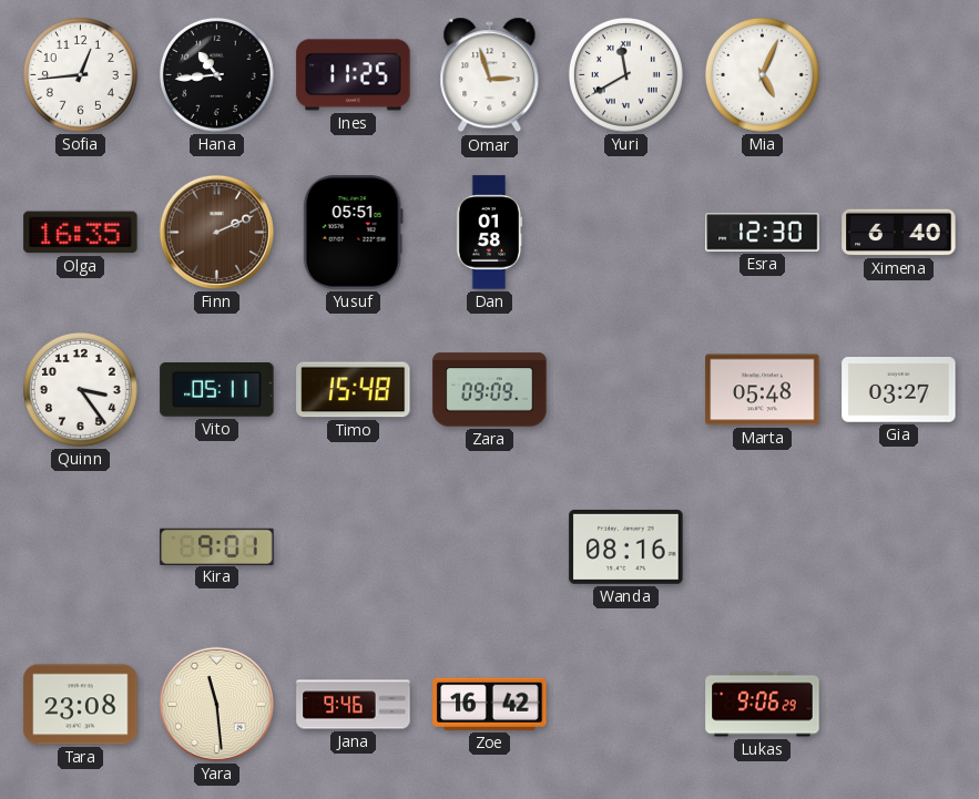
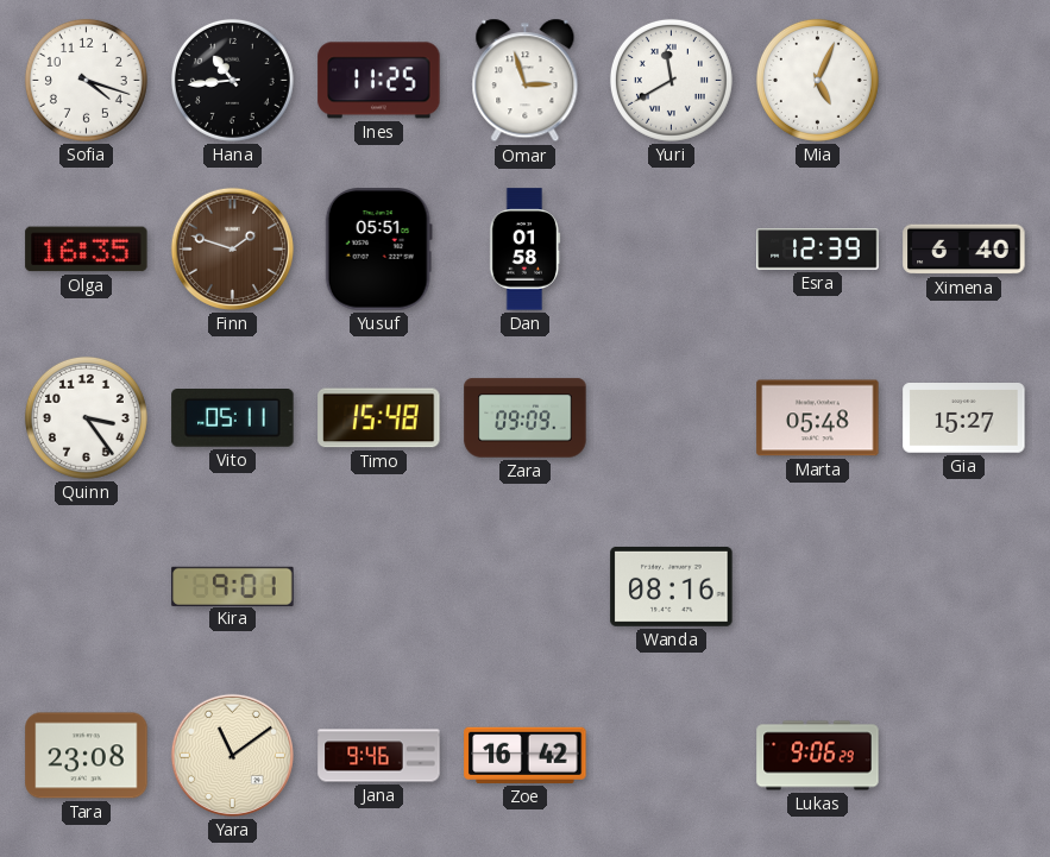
Sofia: 12:44 -> 4:18 (86, 80)
Finn: 2:11 -> 1:48 (232, 248)
Esra: 12:30 -> 12:39 (818, 250)
Gia: 03:27 -> 15:27 (964, 418)
Yara: 11:29 -> 11:09 (232, 755)
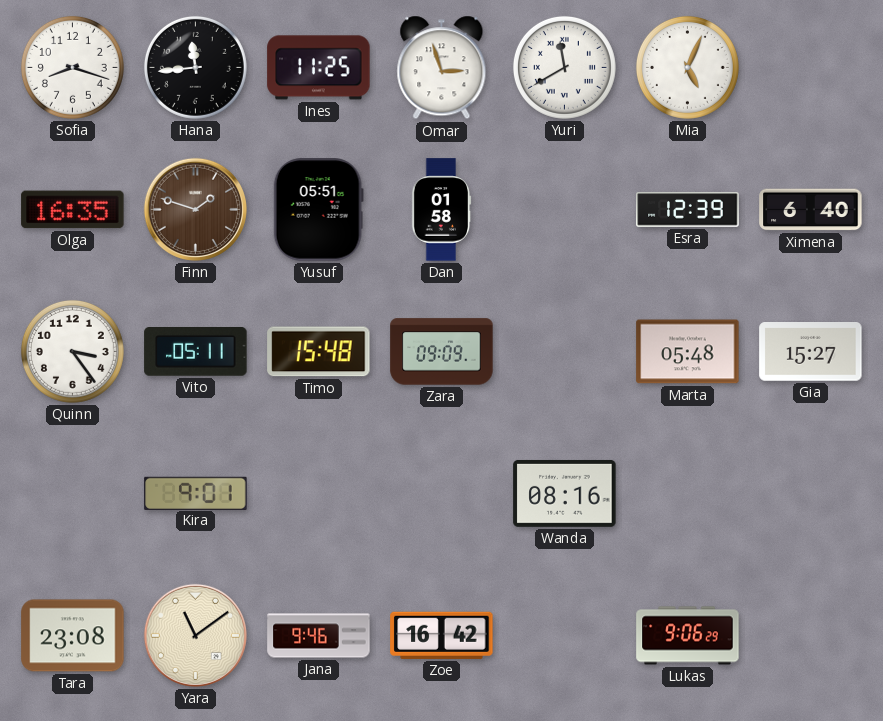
Sofia: 4:18 -> 8:18 (72, 67)
Hana: 10:44 -> 11:44 (195, 67)
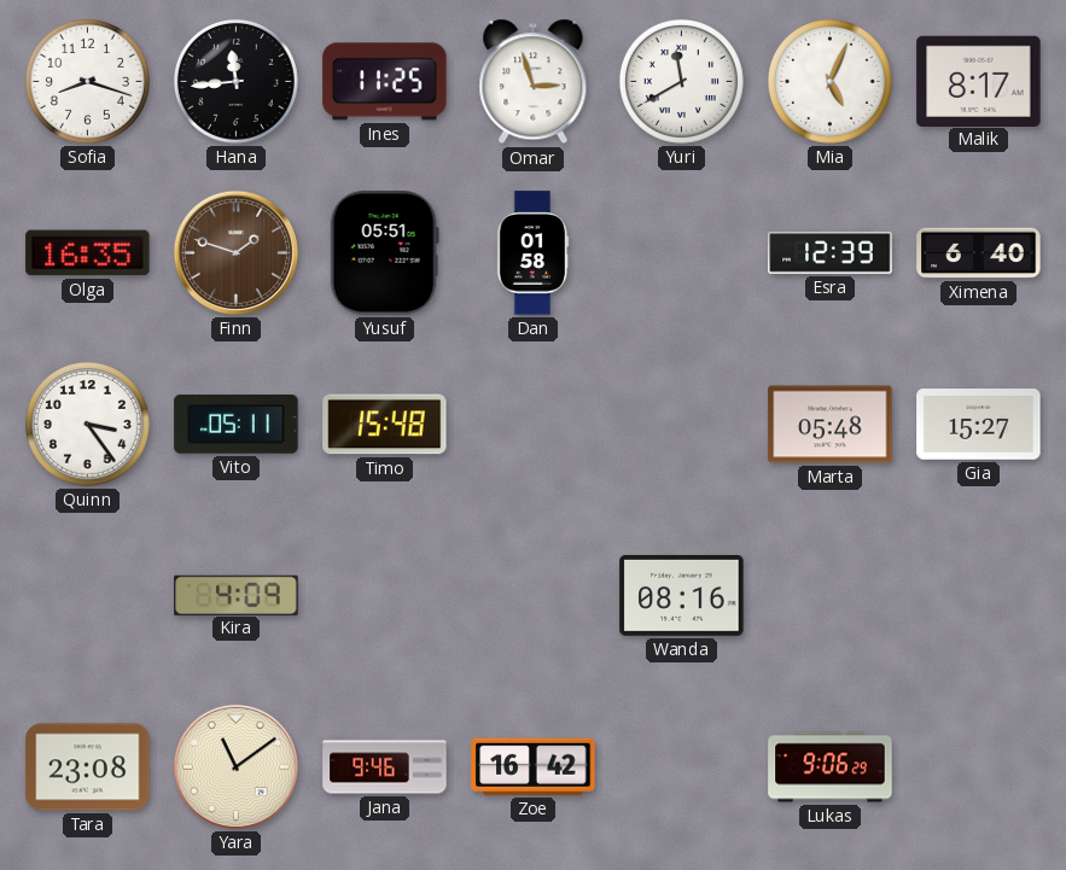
Malik: none -> 8:17 (979, 81)
Zara: 09:09 -> none (442, 352)
Kira: 9:01 -> 4:09 (237, 595)
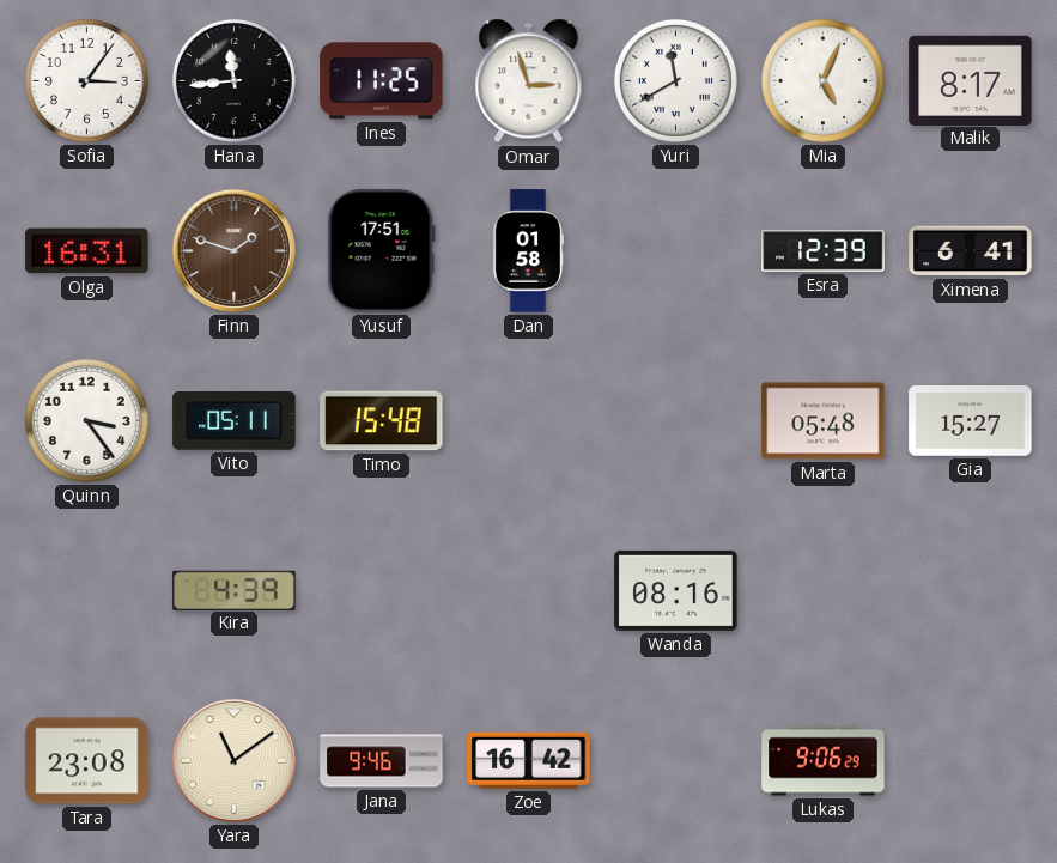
Sofia: 8:18 -> 3:06 (86, 80)
Olga: 16:35 -> 16:31 (87, 251)
Yusuf: 05:51 -> 17:51 (381, 251)
Ximena: 6:40 -> 6:41 (971, 251)
Kira: 4:09 -> 4:39 (235, 590)
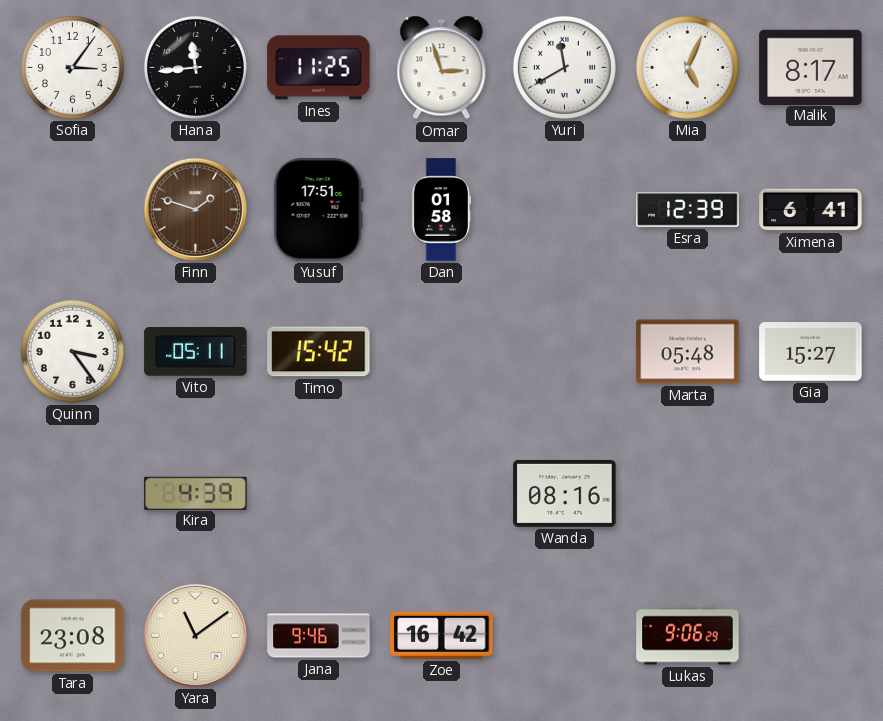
Olga: 16:31 -> none (87, 251)
Timo: 15:48 -> 15:42 (319, 352)
